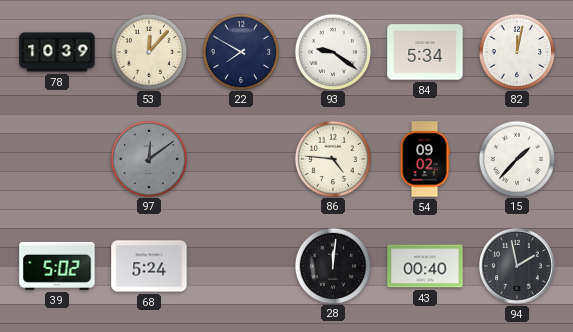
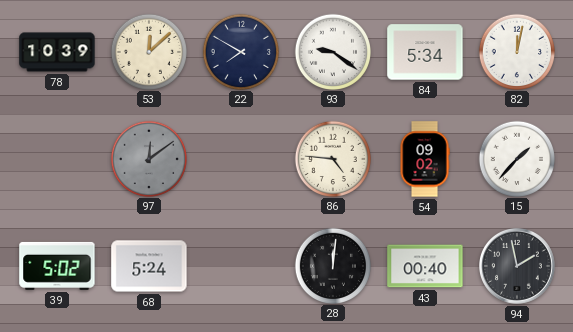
53: 12:07 -> 12:08 (148, 51)
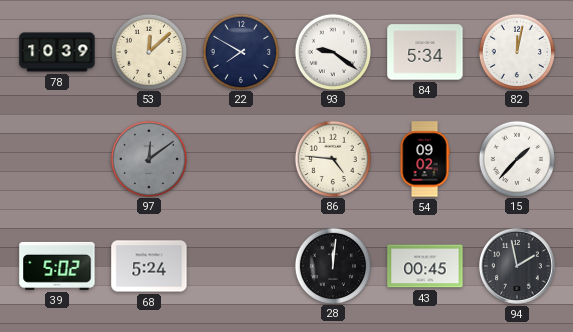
43: 00:40 -> 00:45 (425, 266)
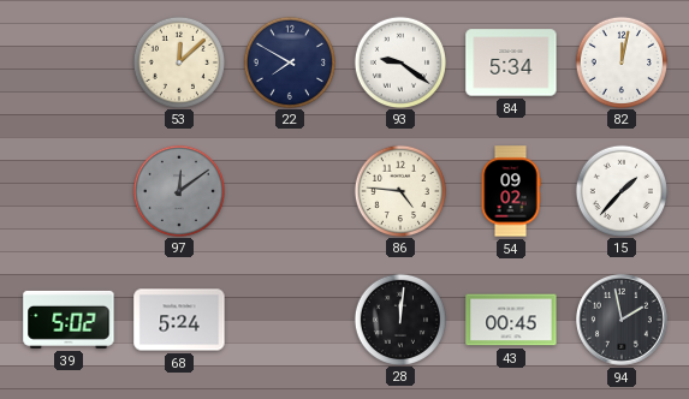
78: 10:39 -> none (57, 52)
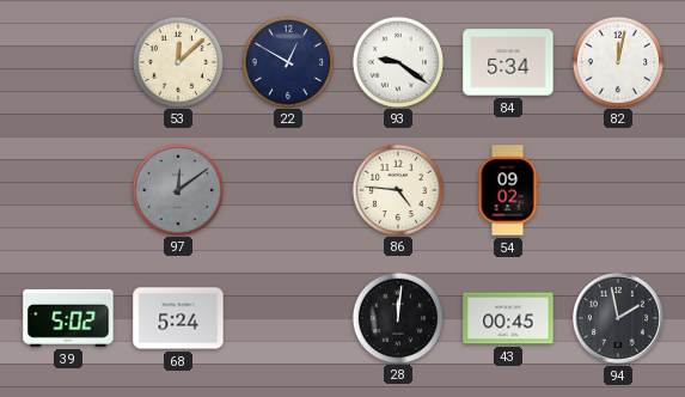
22: 7:50 -> 12:50 (287, 61)
15: 1:37 -> none (620, 190)
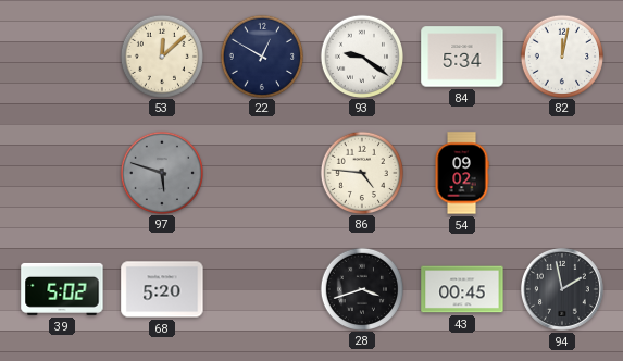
97: 12:09 -> 5:48 (161, 172)
68: 5:24 -> 5:20 (162, 289)
28: 12:01 -> 3:42 (361, 288)
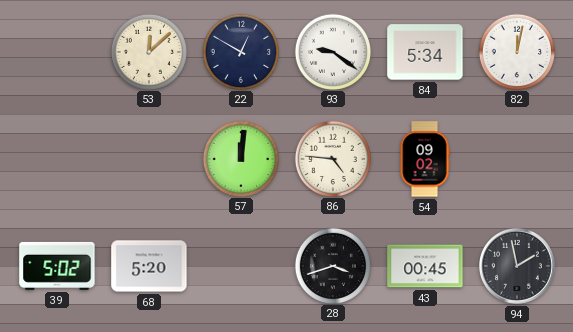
97: 5:48 -> none (161, 172)
57: none -> 12:01 (240, 158)
